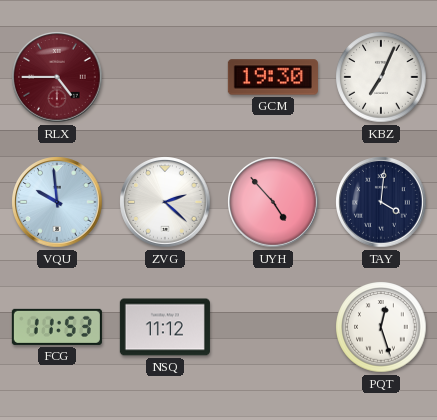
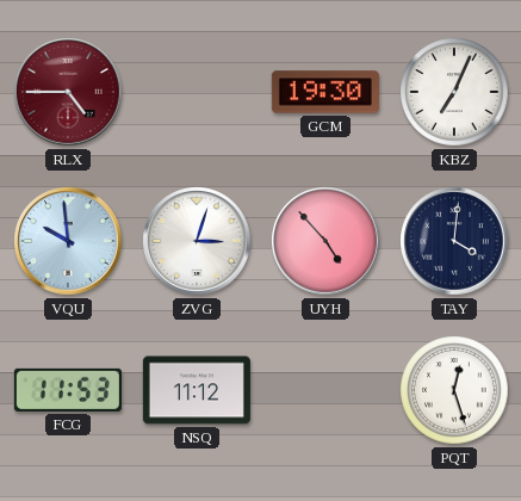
ZVG: 2:22 -> 3:03 (197, 241)
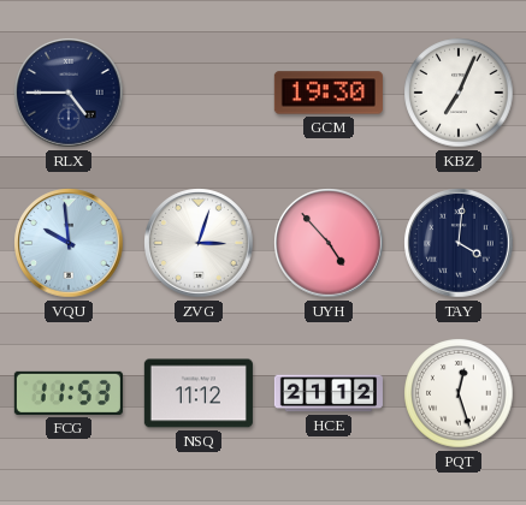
RLX dial: burgundy -> navy (69, 93)
HCE: none -> 21:12 (329, 393)
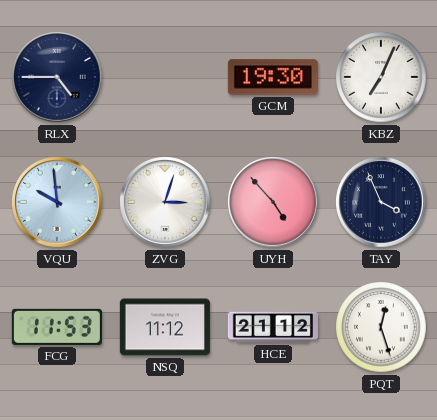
TAY: 4:01 -> 3:56 (381, 202)
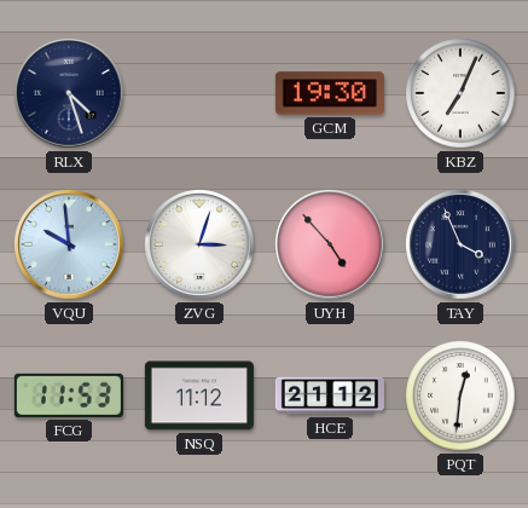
RLX: 4:45 -> 4:27 (69, 93)
PQT: 12:27 -> 12:31 (460, 396)
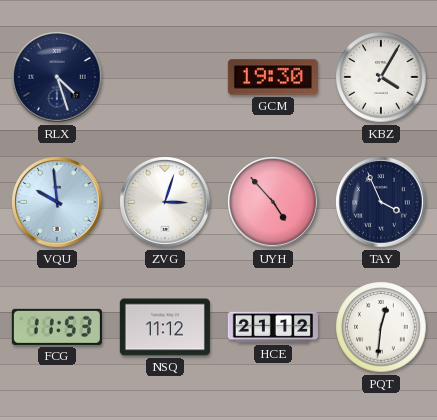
KBZ: 7:04 -> 4:05 (381, 77)
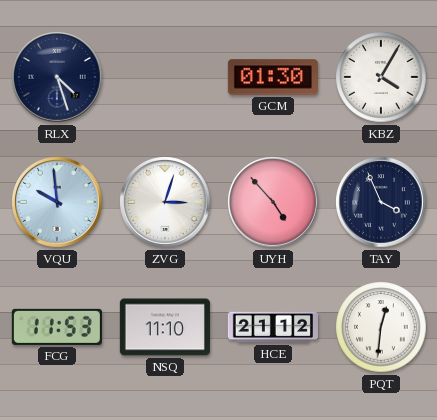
GCM: 19:30 -> 01:30 (273, 77)
NSQ: 11:12 -> 11:10 (165, 327)
